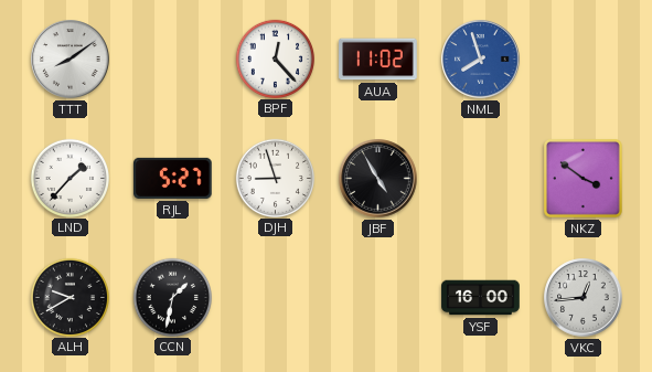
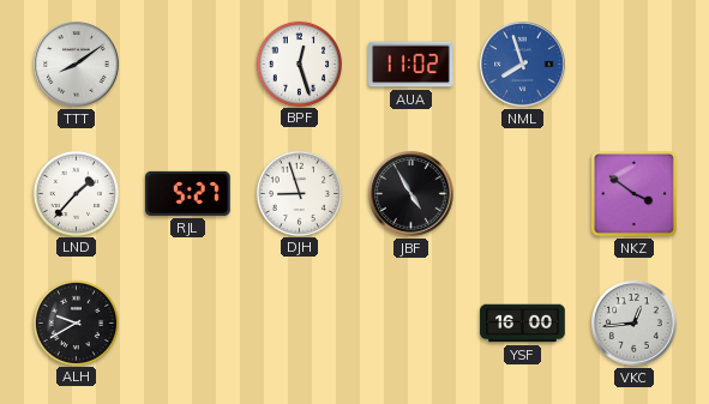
BPF: 12:23 -> 12:27 (299, 64)
CCN: 1:32 -> none (172, 297)
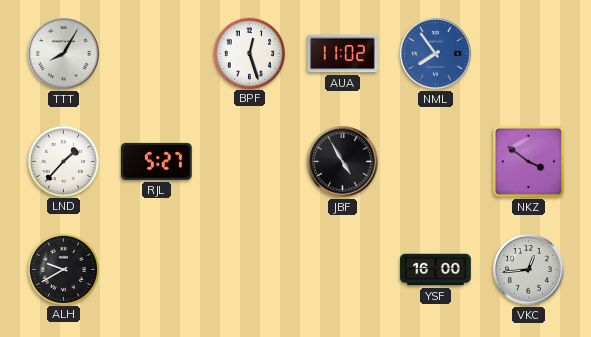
TTT: 8:09 -> 8:05 (64, 54)
NML: 7:57 -> 7:54 (436, 54)
DJH: 8:57 -> none (299, 193)
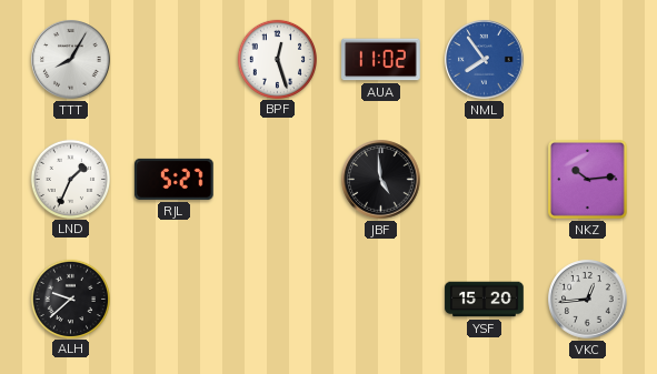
LND: 1:37 -> 1:34 (70, 179)
JBF: 4:55 -> 4:59 (381, 180)
NKZ: 3:51 -> 10:14 (587, 179)
ALH: 9:40 -> 9:38 (70, 299)
YSF: 16:00 -> 15:20 (485, 300)
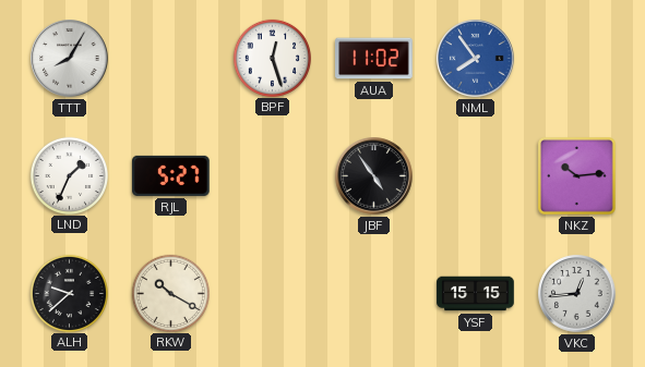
JBF: 4:59 -> 4:54 (374, 176)
RKW: none -> 10:20 (170, 293)
YSF: 15:20 -> 15:15 (476, 294)
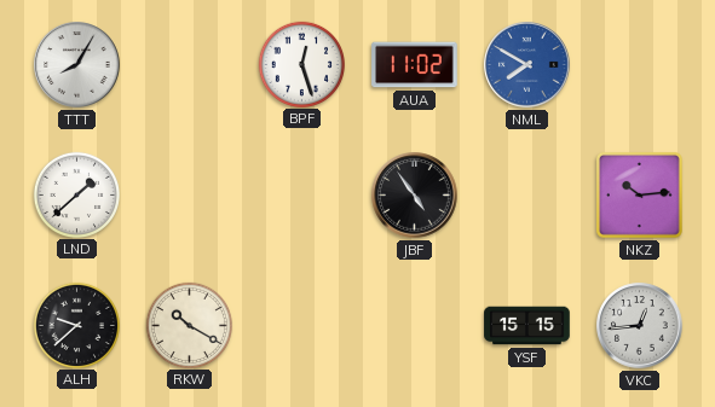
NML: 7:54 -> 7:50 (527, 65)
LND: 1:34 -> 1:38 (76, 194)
RJL: 5:27 -> none (171, 175)
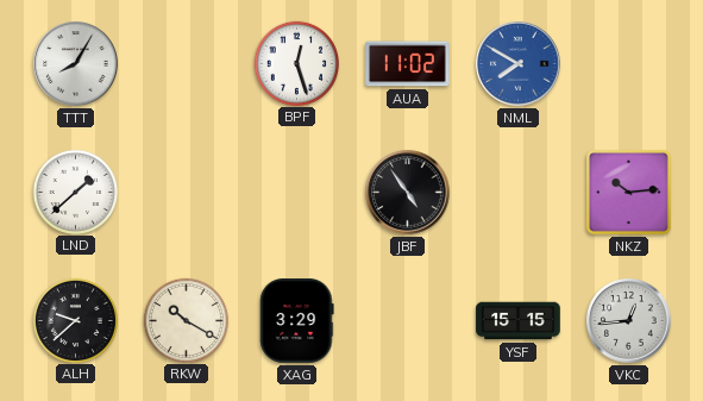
XAG: none -> 3:29 (297, 321)
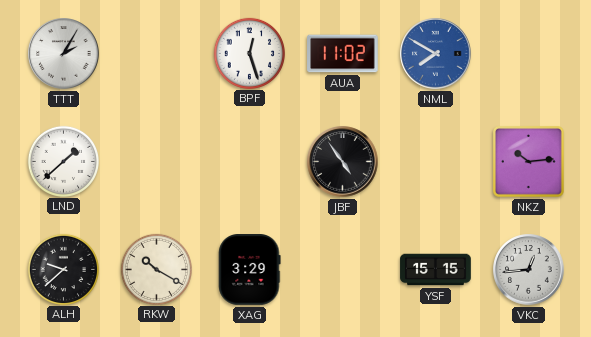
TTT: 8:05 -> 2:05 (64, 54)
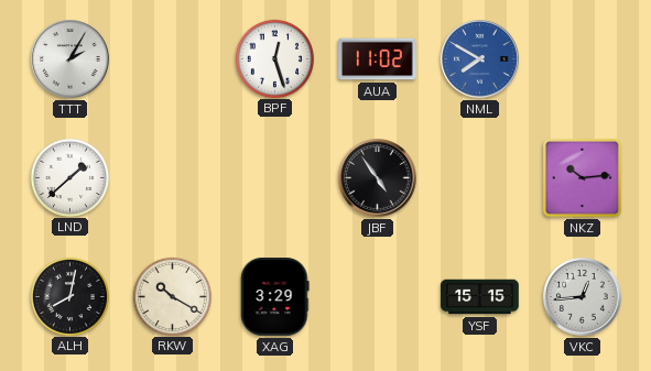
ALH: 9:38 -> 8:02 (69, 296)
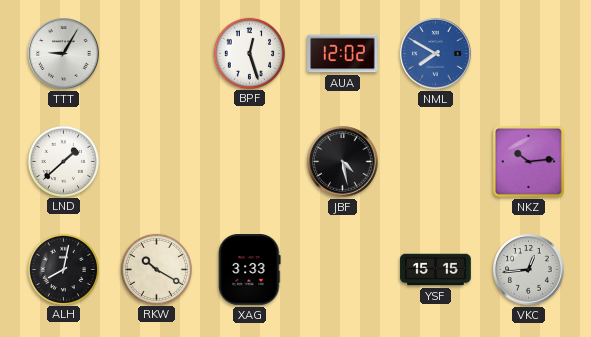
TTT: 2:05 -> 9:05 (64, 54)
AUA: 11:02 -> 12:02 (343, 54)
JBF: 4:54 -> 4:28 (343, 162)
XAG: 3:29 -> 3:33 (250, 270)
